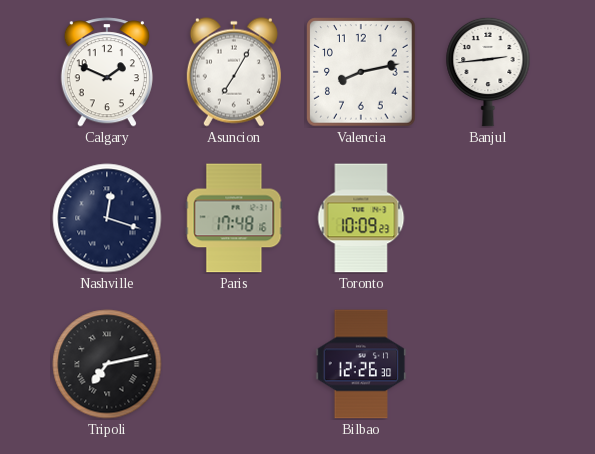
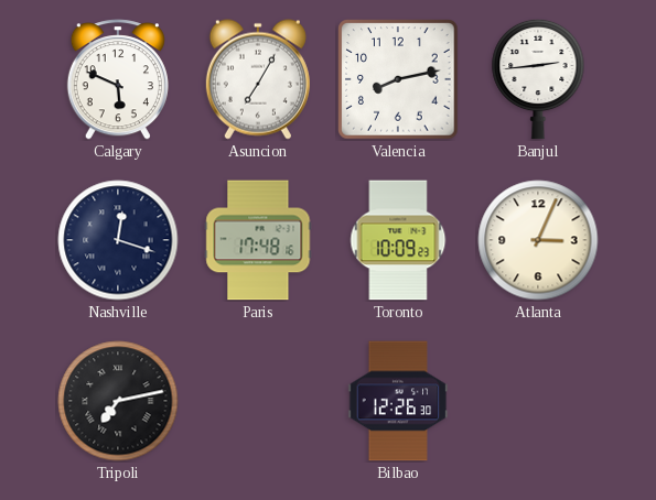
Calgary: 1:49 -> 5:49 (118, 79)
Atlanta: none -> 3:04 (538, 240)
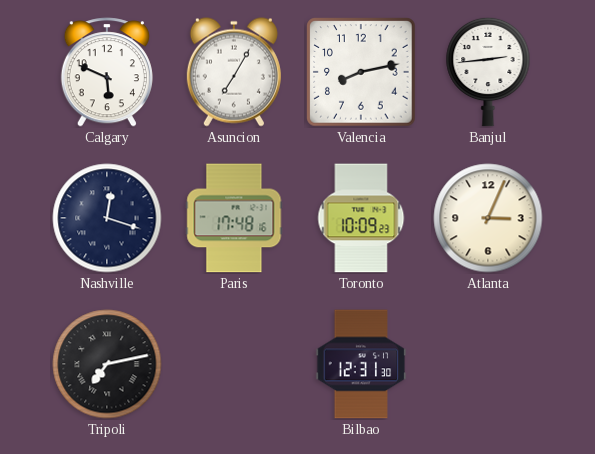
Bilbao: 12:26 -> 12:31 (361, 364)
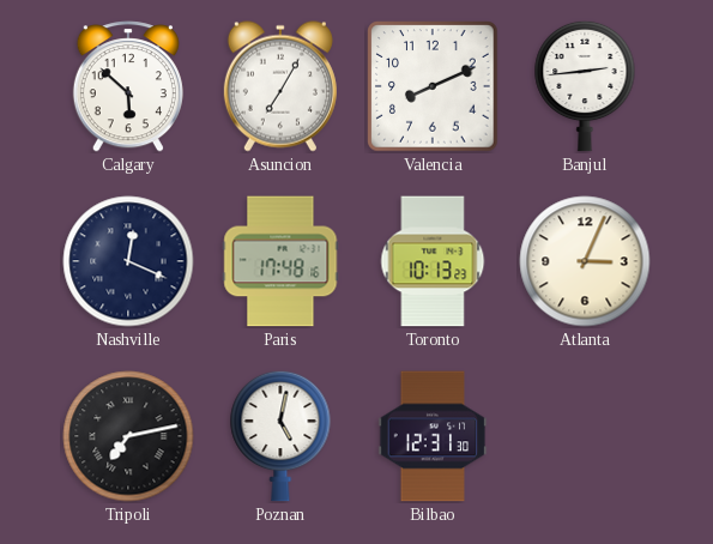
Calgary: 5:49 -> 5:52 (128, 86)
Valencia: 8:13 -> 8:11 (433, 86)
Nashville: 12:18 -> 12:19 (128, 261)
Toronto: 10:09 -> 10:13 (433, 261)
Poznan: none -> 5:02 (280, 436)
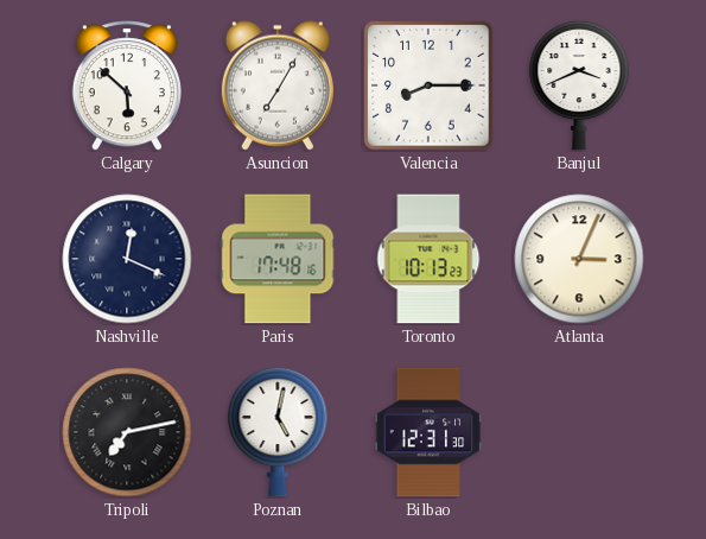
Valencia: 8:11 -> 8:15 (428, 85)
Banjul: 2:44 -> 3:41 (579, 85)
